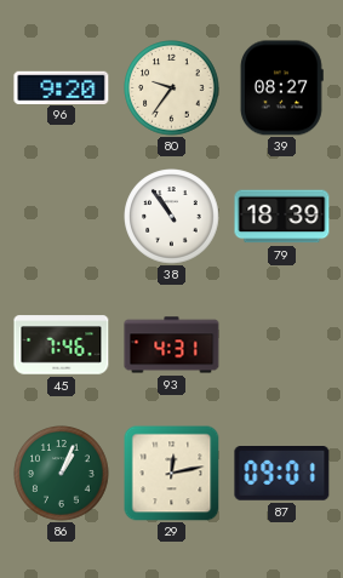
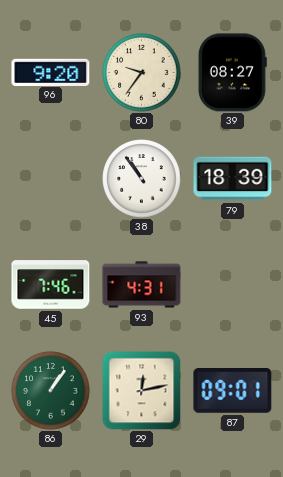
86: 1:04 -> 1:06 (51, 391)
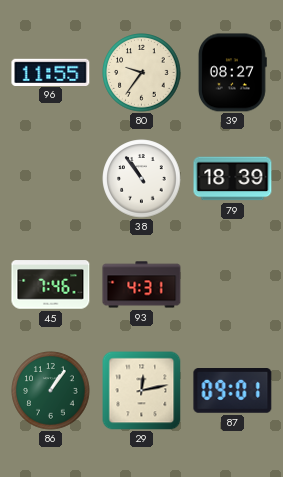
96: 9:20 -> 11:55 (51, 72)
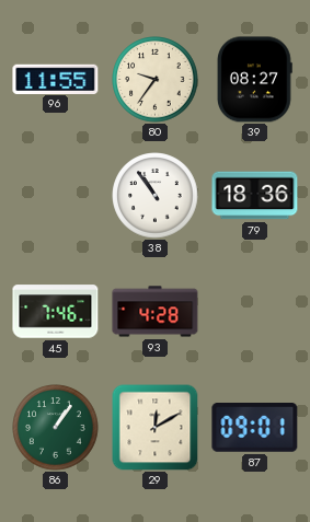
79: 18:39 -> 18:36 (255, 196)
93: 4:31 -> 4:28 (156, 312)
29: 12:13 -> 12:10 (154, 428)
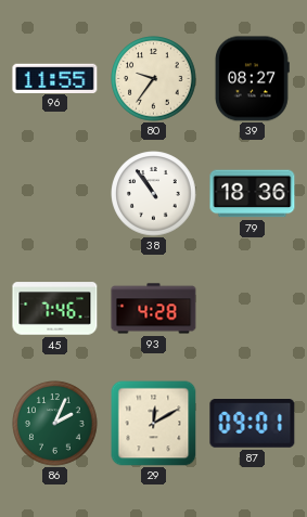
86: 1:06 -> 2:04 (55, 424)
